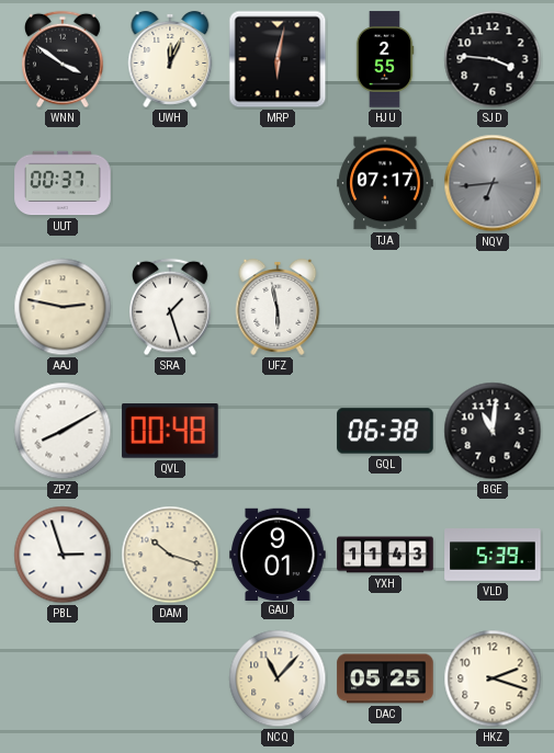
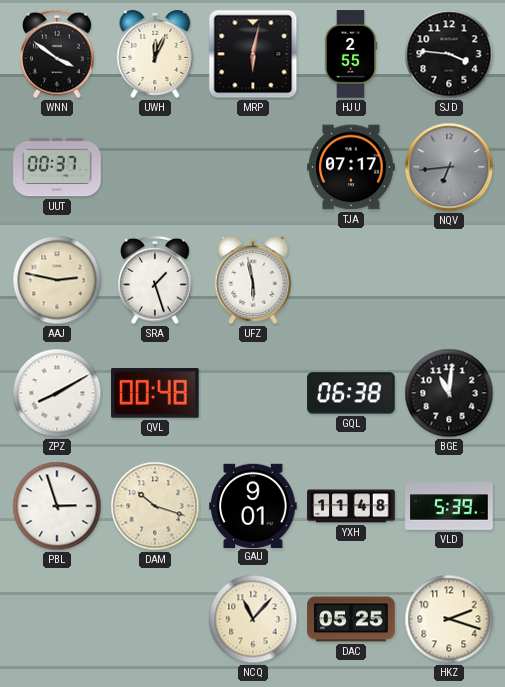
YXH: 11:43 -> 11:48 (351, 506)
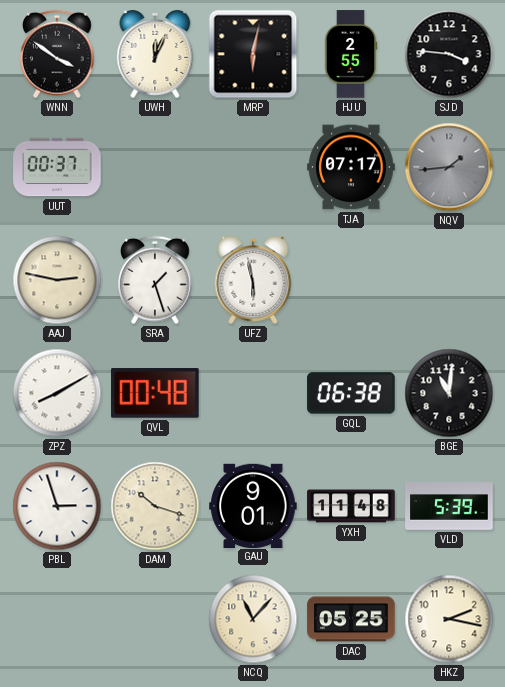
NQV: 6:44 -> 1:44 (449, 167)
HKZ: 2:18 -> 2:17 (449, 619)
